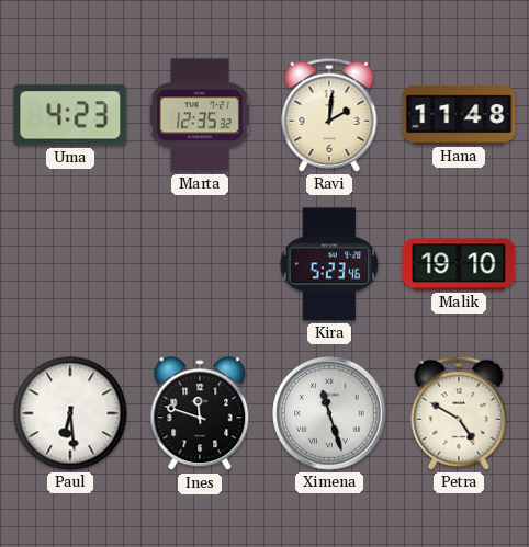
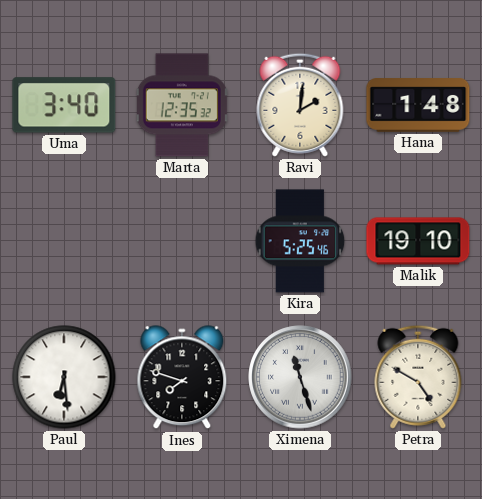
Uma: 4:23 -> 3:40 (64, 105)
Hana: 11:48 -> 1:48 (418, 105)
Kira: 5:23 -> 5:25 (300, 241)
Ines: 11:48 -> 7:48 (182, 378)
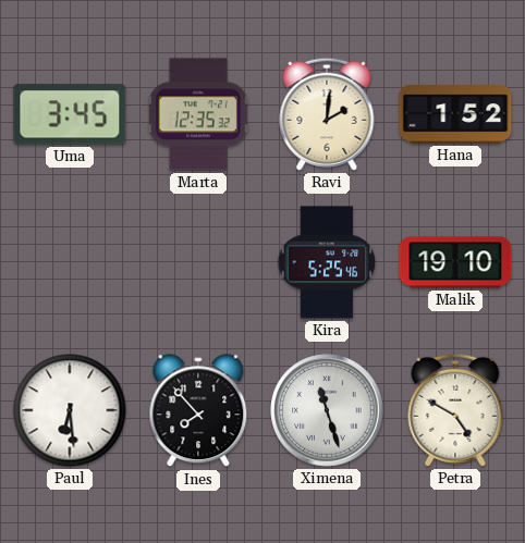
Uma: 3:40 -> 3:45 (70, 114)
Hana: 1:48 -> 1:52 (455, 114)
Ines: 7:48 -> 7:53 (198, 411)
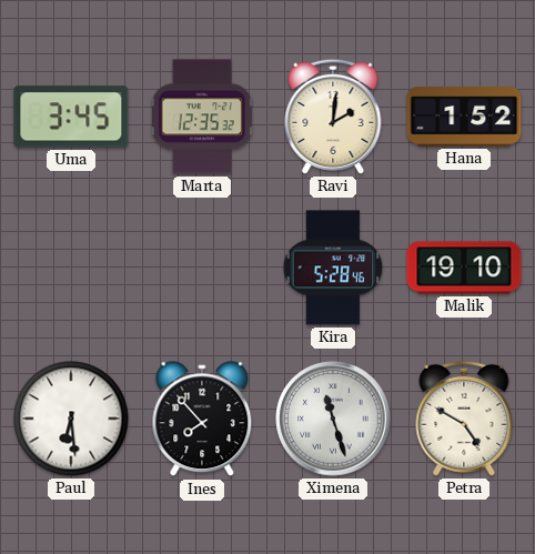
Kira: 5:25 -> 5:28 (333, 268)
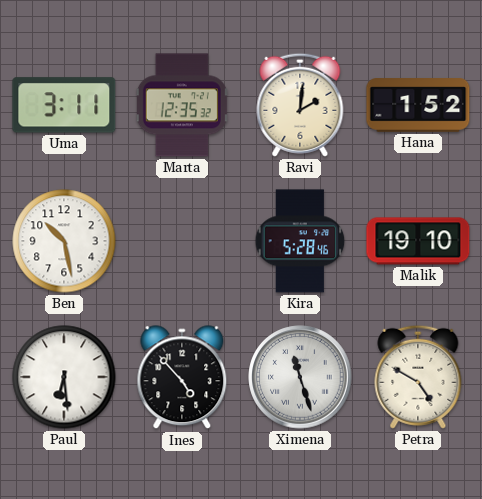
Uma: 3:45 -> 3:11 (64, 105)
Ben: none -> 10:28 (64, 241)
Ines: 7:53 -> 4:53 (182, 378)
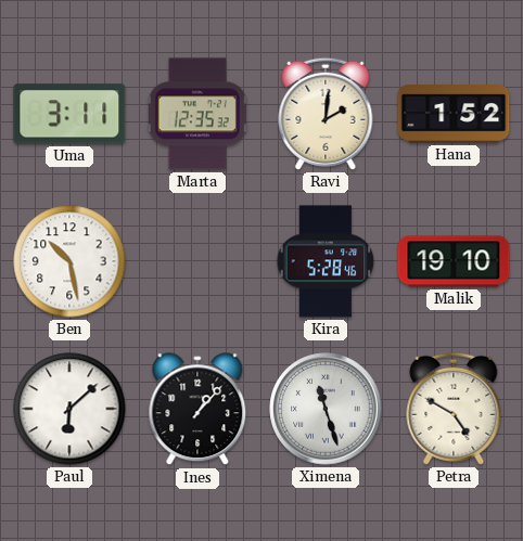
Paul: 6:29 -> 6:08 (69, 409)
Ines: 4:53 -> 1:07 (197, 410)
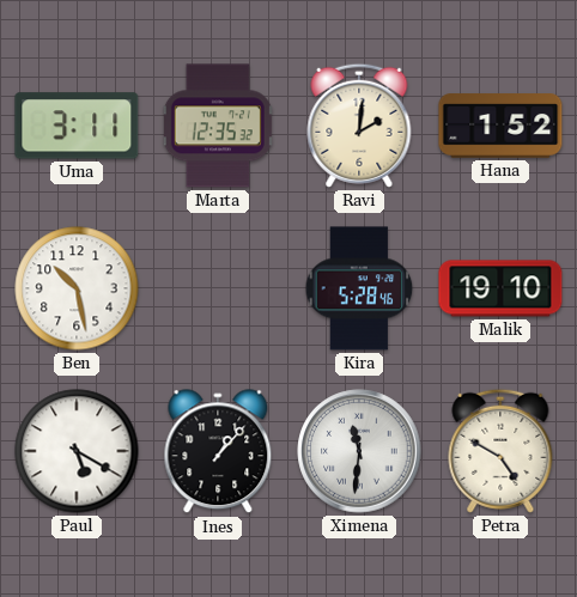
Paul: 6:08 -> 5:20 (77, 451)
Ximena: 11:27 -> 11:31 (359, 451)
